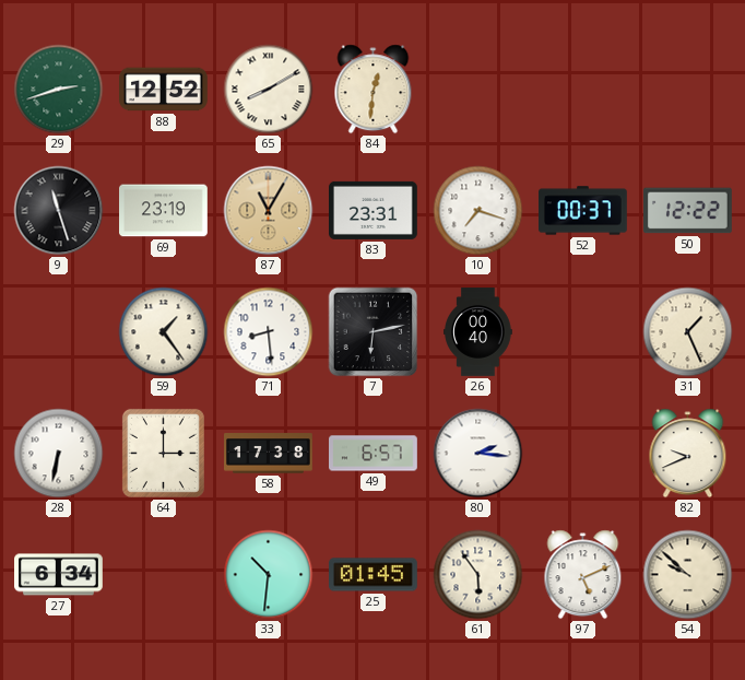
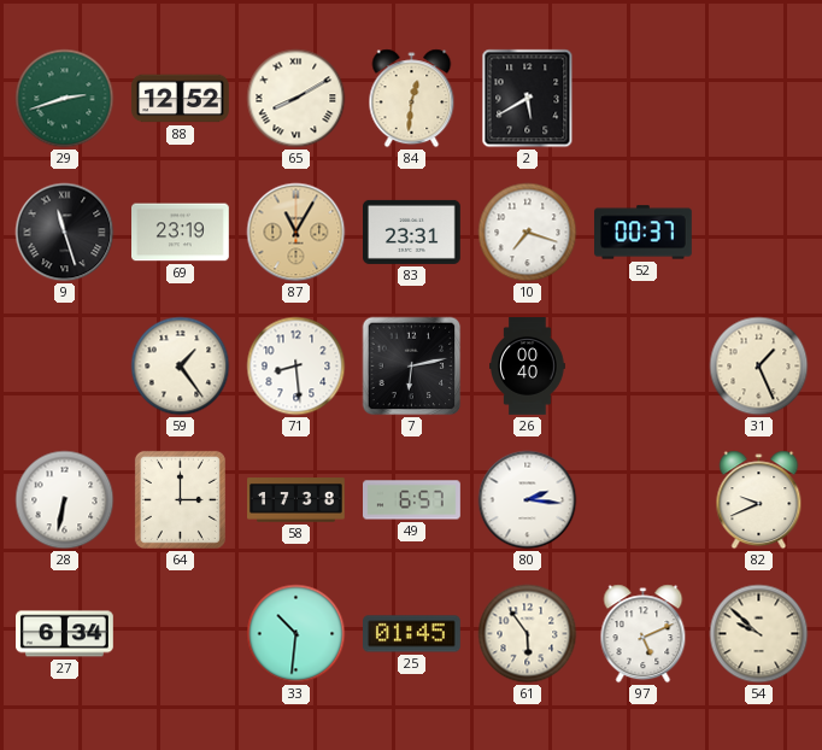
2: none -> 5:40 (528, 99)
50: 12:22 -> none (688, 211)
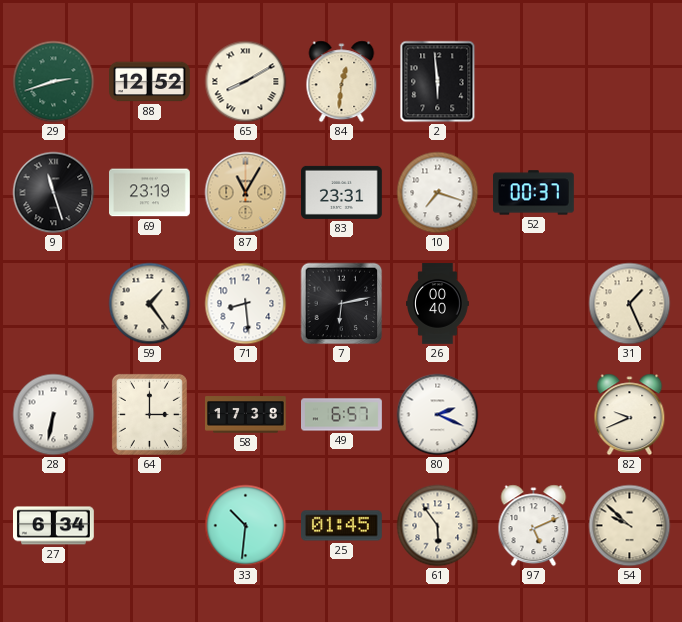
2: 5:40 -> 5:59 (438, 82)
80: 2:16 -> 2:19 (438, 415)
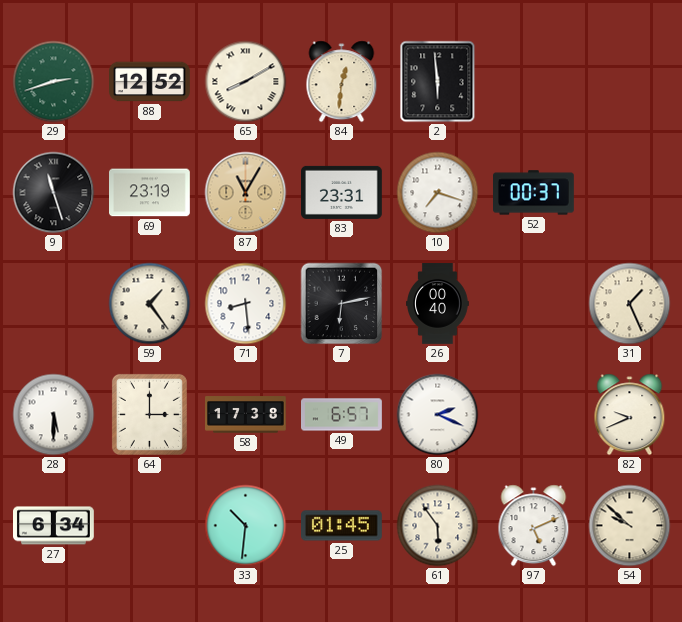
28: 6:32 -> 5:30 (54, 415)
